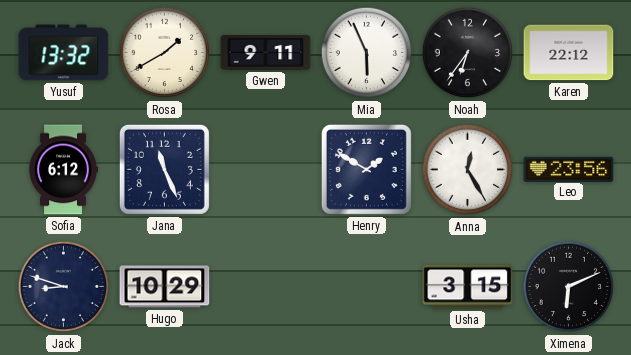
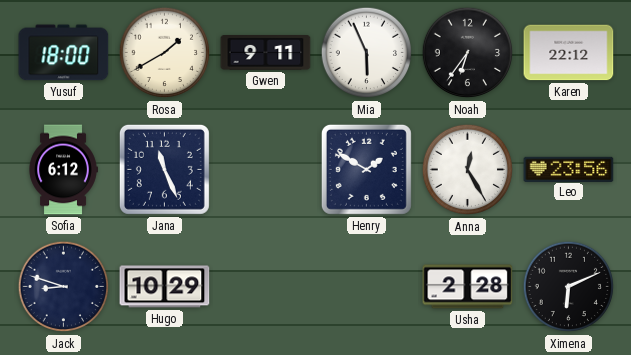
Yusuf: 13:32 -> 18:00 (64, 53)
Usha: 3:15 -> 2:28 (468, 287)
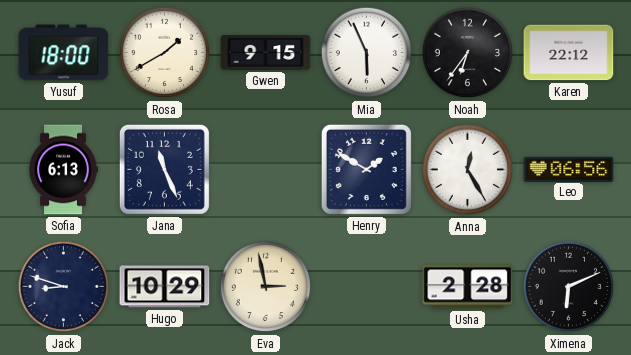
Gwen: 9:11 -> 9:15 (266, 53)
Sofia: 6:12 -> 6:13 (63, 170)
Leo: 23:56 -> 06:56 (569, 169)
Eva: none -> 2:58 (266, 287)
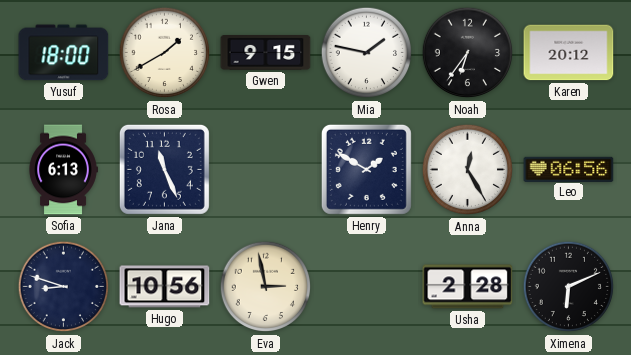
Mia: 5:56 -> 1:47 (367, 53)
Karen: 22:12 -> 20:12 (569, 53)
Hugo: 10:29 -> 10:56 (165, 287)
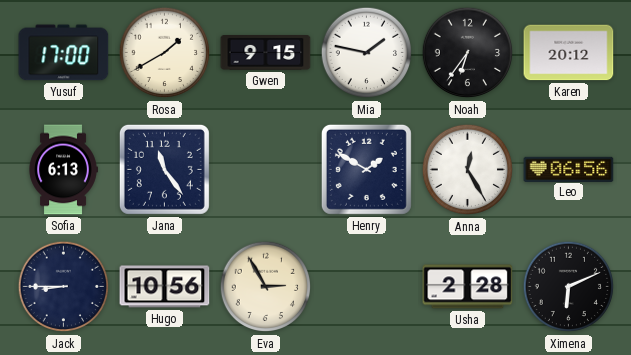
Yusuf: 18:00 -> 17:00 (64, 53)
Jana: 11:26 -> 11:24 (164, 169)
Jack: 8:48 -> 8:45 (64, 287)
Eva: 2:58 -> 2:55 (266, 287)
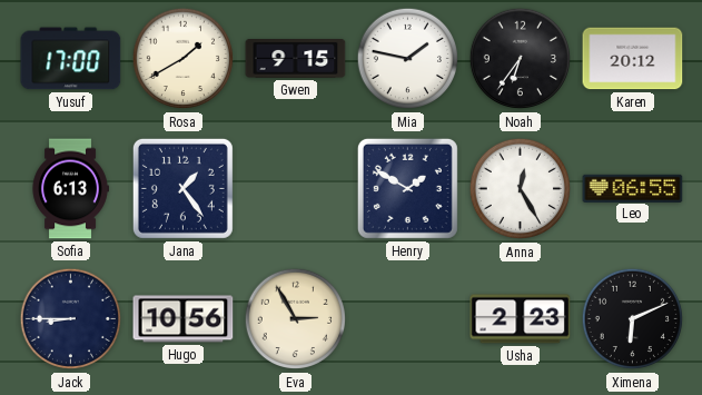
Jana: 11:24 -> 1:24 (182, 188)
Leo: 06:56 -> 06:55 (633, 188)
Usha: 2:28 -> 2:23 (521, 319)
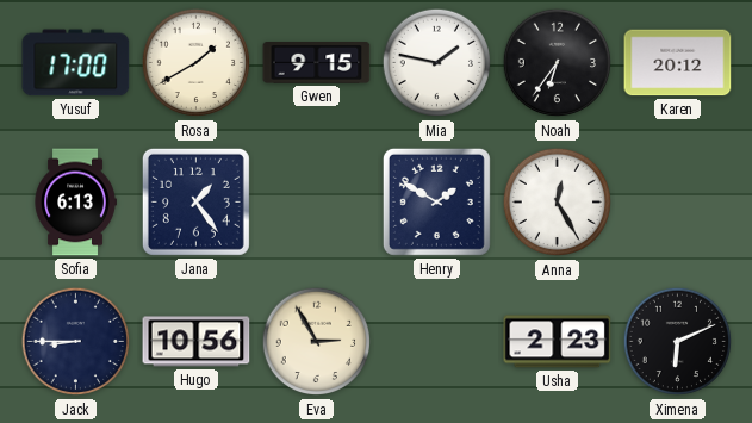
Leo: 06:55 -> none (633, 188)
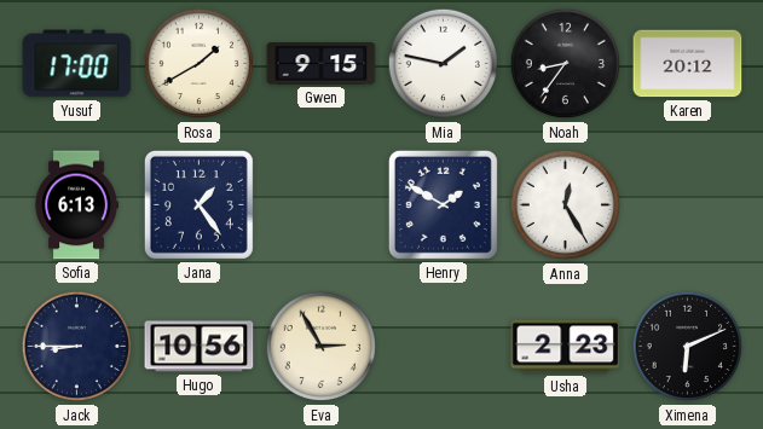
Noah: 6:36 -> 8:36 (566, 64)
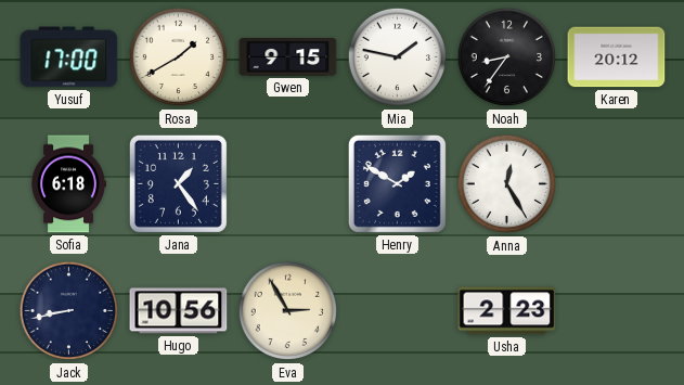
Sofia: 6:13 -> 6:18 (68, 184)
Jack: 8:45 -> 8:43 (69, 311)
Ximena: 6:11 -> none (688, 347)
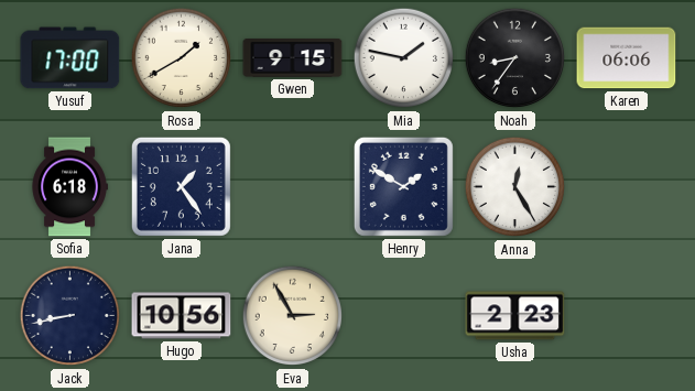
Karen: 20:12 -> 06:06 (627, 58)
